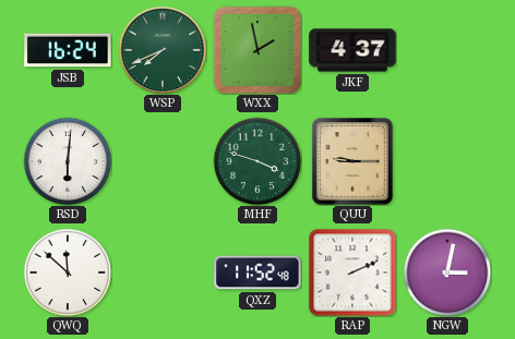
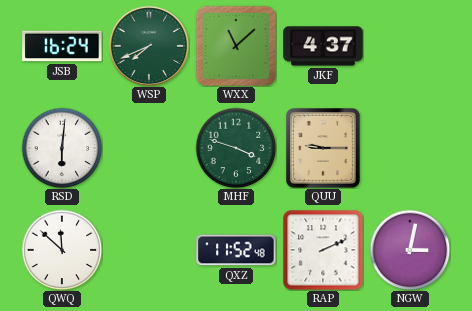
WXX: 1:58 -> 11:08 (236, 46)
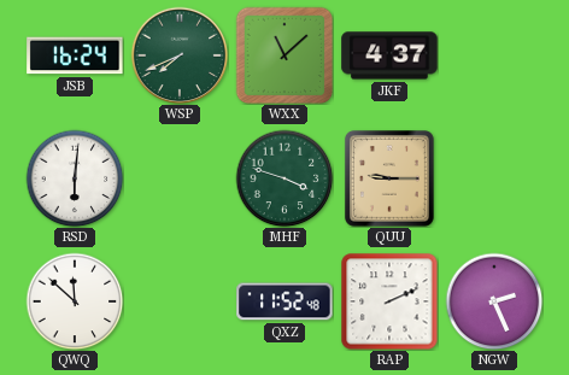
NGW: 3:02 -> 2:26 (494, 301)
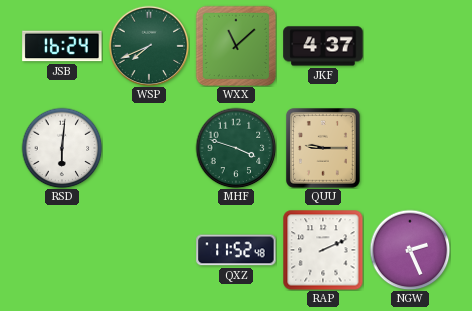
QWQ: 11:52 -> none (75, 301)
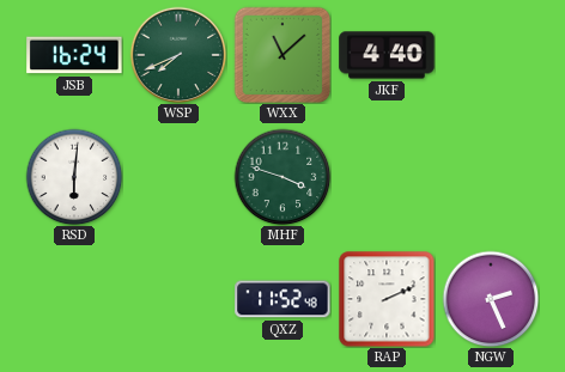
JKF: 4:37 -> 4:40 (387, 55)
QUU: 9:15 -> none (323, 149)
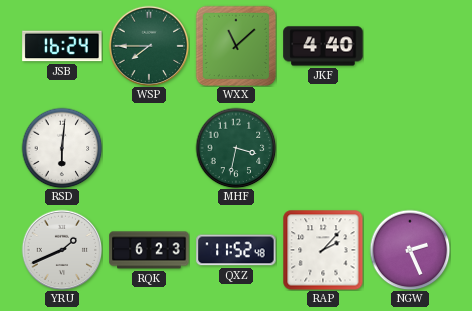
WSP: 7:41 -> 7:45 (149, 46)
MHF: 3:48 -> 3:32 (236, 148)
YRU: none -> 1:41 (62, 250)
RQK: none -> 6:23 (149, 250)
RAP: 2:11 -> 2:07 (323, 250)
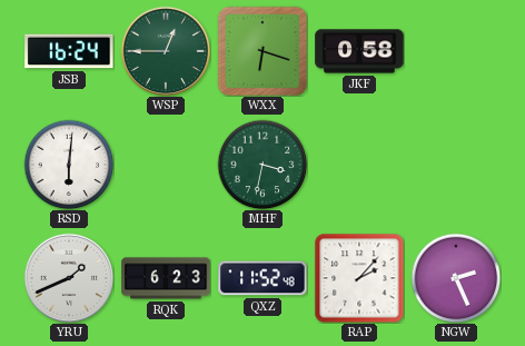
WSP: 7:45 -> 12:45 (166, 51)
WXX: 11:08 -> 6:18 (262, 51)
JKF: 4:40 -> 0:58 (359, 51)
